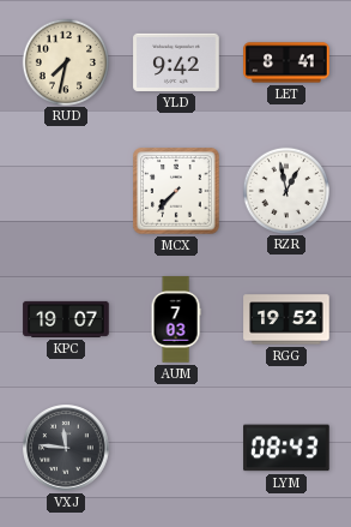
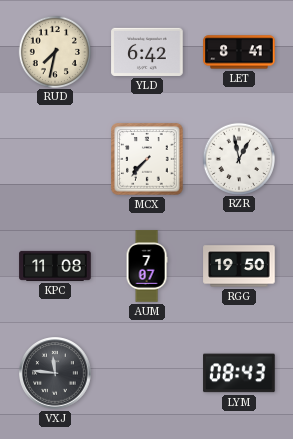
YLD: 9:42 -> 6:42 (147, 52)
KPC: 19:07 -> 11:08 (55, 266)
AUM: 7:03 -> 7:07 (147, 266)
RGG: 19:52 -> 19:50 (239, 266)
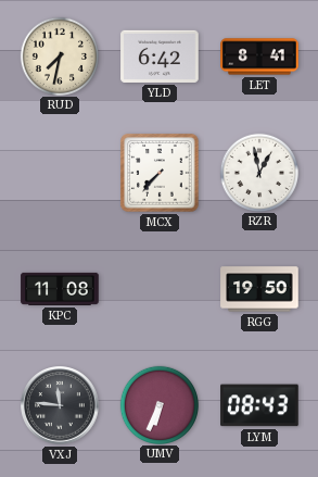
AUM: 7:07 -> none (147, 266)
UMV: none -> 6:34 (158, 404)
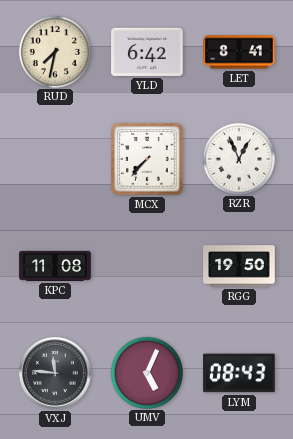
RZR: 12:58 -> 12:56 (238, 158)
UMV: 6:34 -> 5:04 (146, 372)
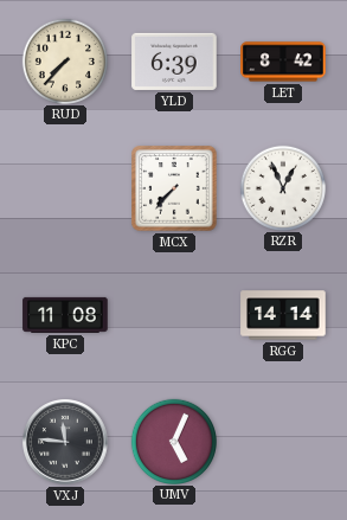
RUD: 7:32 -> 7:37 (64, 60)
YLD: 6:42 -> 6:39 (174, 62)
LET: 8:41 -> 8:42 (283, 62)
RGG: 19:50 -> 14:14 (283, 315)
LYM: 08:43 -> none (239, 373)
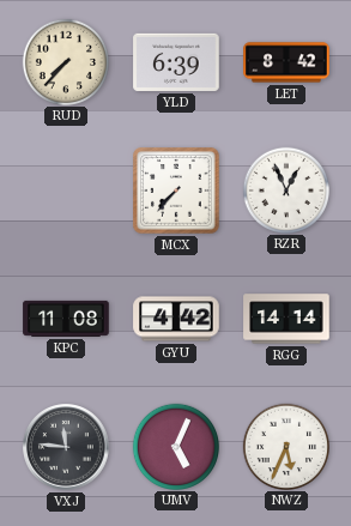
GYU: none -> 4:42 (176, 319)
NWZ: none -> 5:34 (285, 446)
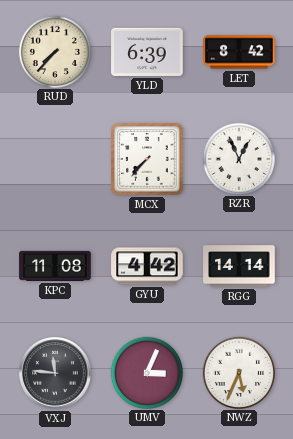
UMV: 5:04 -> 3:04 (146, 372)
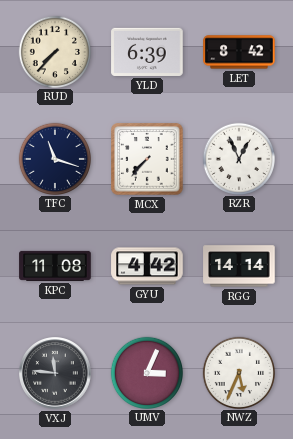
TFC: none -> 11:18 (54, 158)
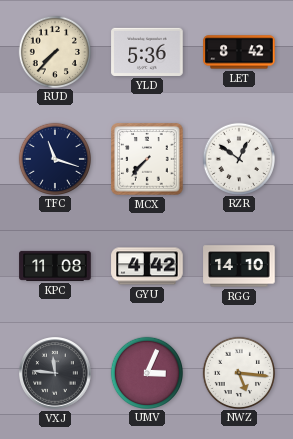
YLD: 6:39 -> 5:36 (147, 52)
RZR: 12:56 -> 12:51 (238, 158)
RGG: 14:14 -> 14:10 (239, 266)
NWZ: 5:34 -> 5:16 (238, 372)
